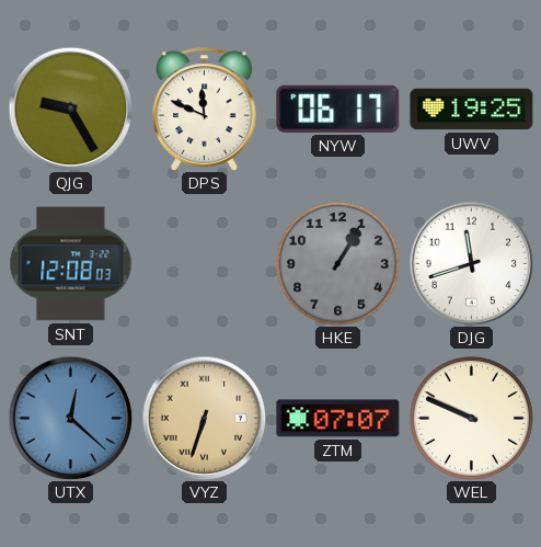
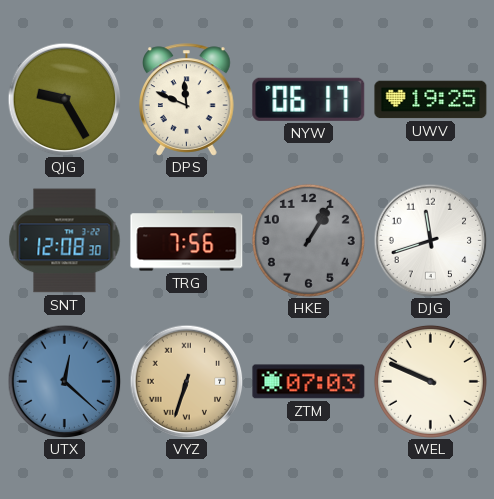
SNT: 12:08:03 -> 12:08:30 (65, 241)
TRG: none -> 7:56 (187, 241)
ZTM: 07:07 -> 07:03 (309, 382)
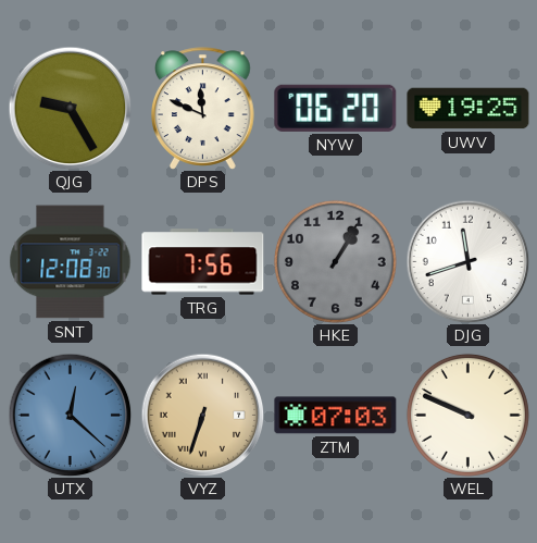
NYW: 06:17 -> 06:20 (336, 108)
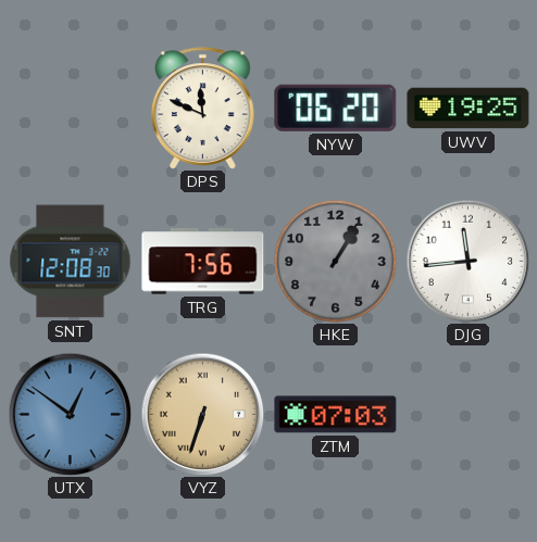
QJG: 9:25 -> none (70, 108)
DJG: 11:42 -> 11:44 (467, 261)
UTX: 12:22 -> 12:51 (70, 414)
WEL: 9:49 -> none (467, 415)
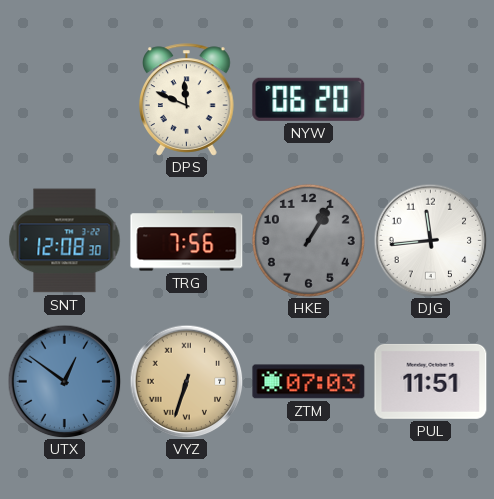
UWV: 19:25 -> none (469, 109)
PUL: none -> 11:51 (431, 381)
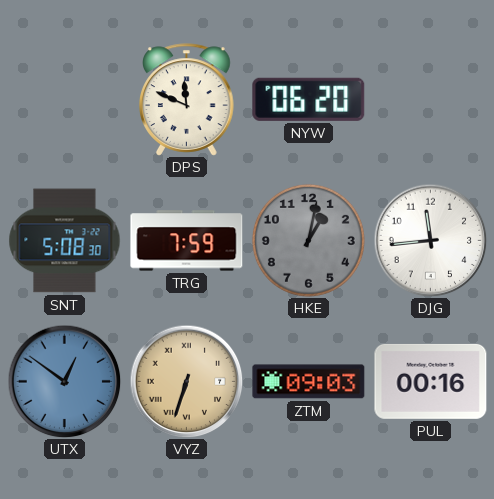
SNT: 12:08 -> 5:08 (65, 241)
TRG: 7:56 -> 7:59 (187, 241)
HKE: 1:05 -> 1:02 (308, 240)
ZTM: 07:03 -> 09:03 (309, 382)
PUL: 11:51 -> 00:16 (431, 381)
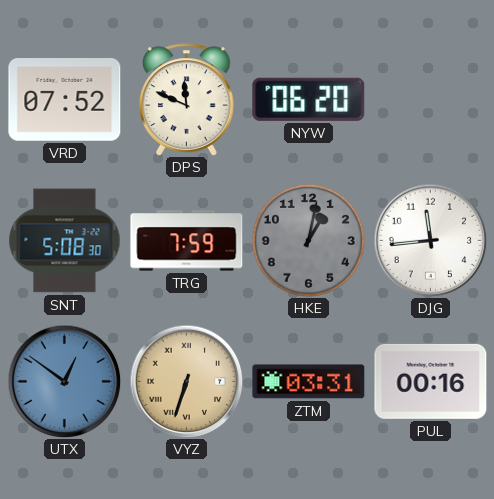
VRD: none -> 07:52 (65, 100)
ZTM: 09:03 -> 03:31 (309, 382)
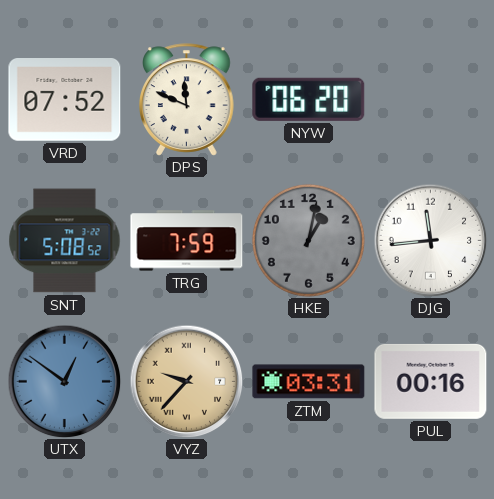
SNT: 5:08:30 -> 5:08:52 (65, 241)
VYZ: 6:33 -> 9:37 (186, 381)
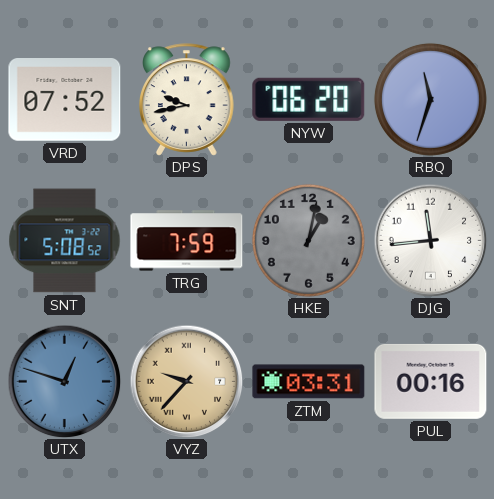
DPS: 11:49 -> 9:43 (187, 100)
RBQ: none -> 11:33 (430, 99)
UTX: 12:51 -> 12:48 (64, 381)
